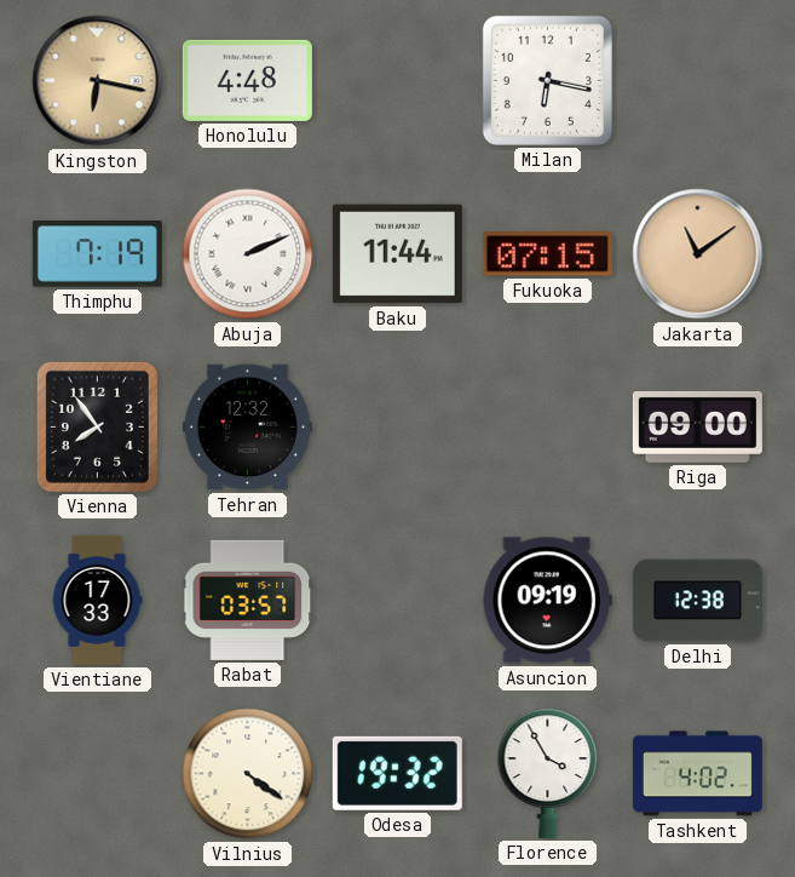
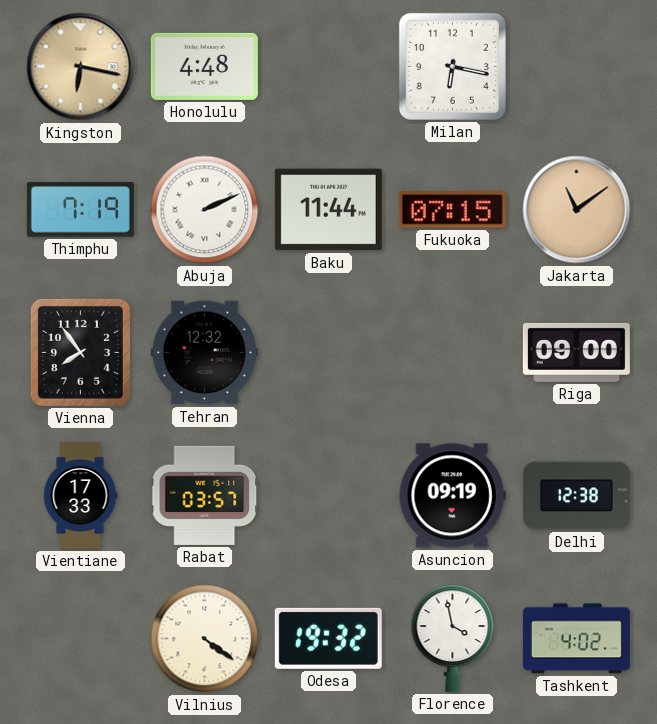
Florence: 3:55 -> 3:58 (453, 638)
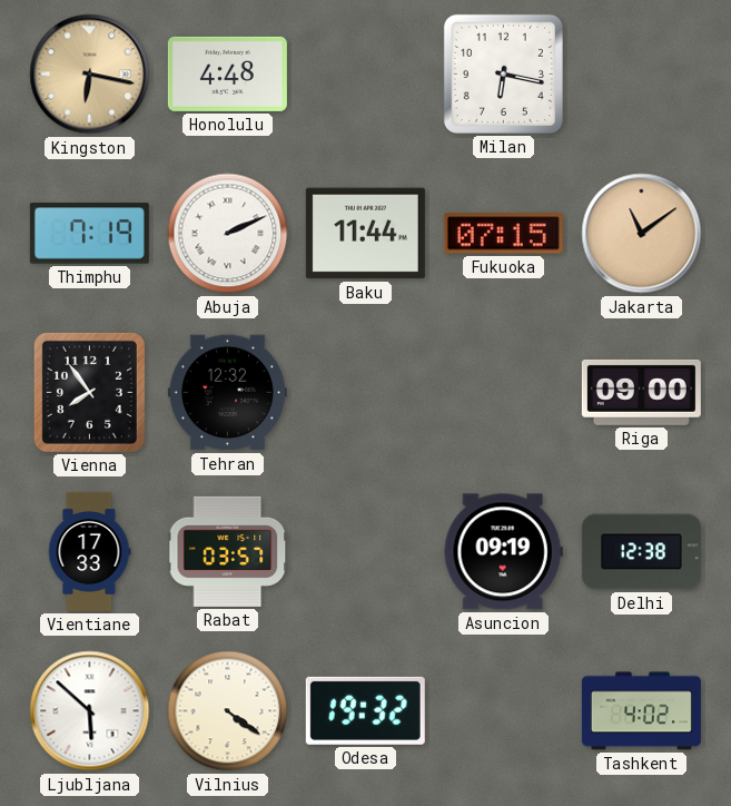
Ljubljana: none -> 5:52 (90, 711)
Florence: 3:58 -> none (453, 638)
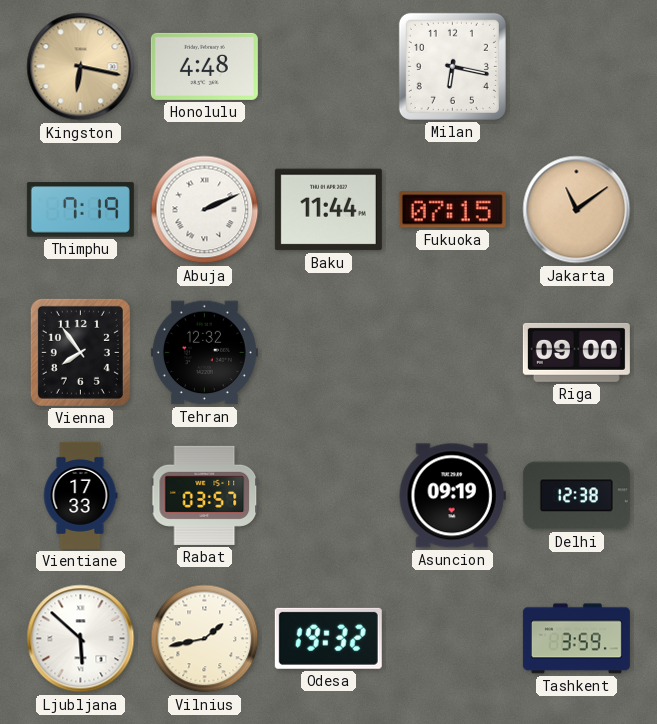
Vilnius: 4:21 -> 1:43 (205, 639)
Tashkent: 4:02 -> 3:59 (576, 639)
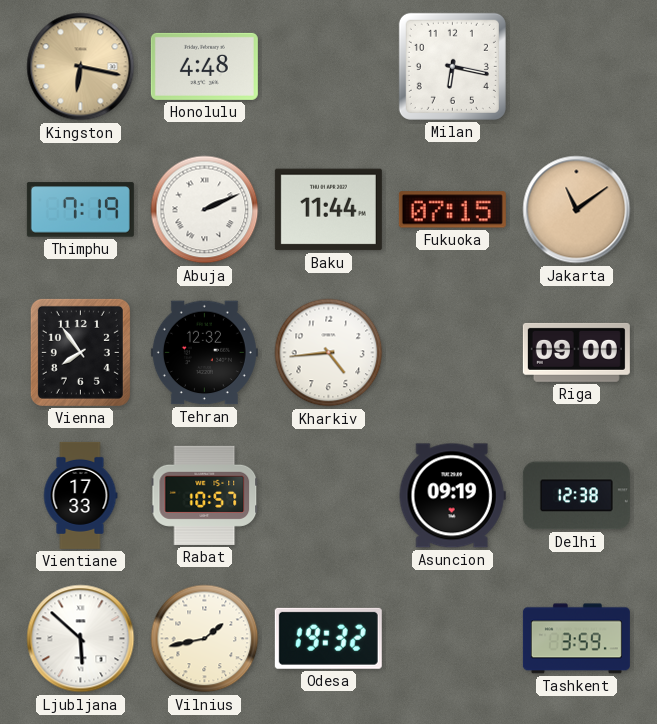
Kharkiv: none -> 4:44 (329, 353)
Rabat: 03:57 -> 10:57 (205, 495)
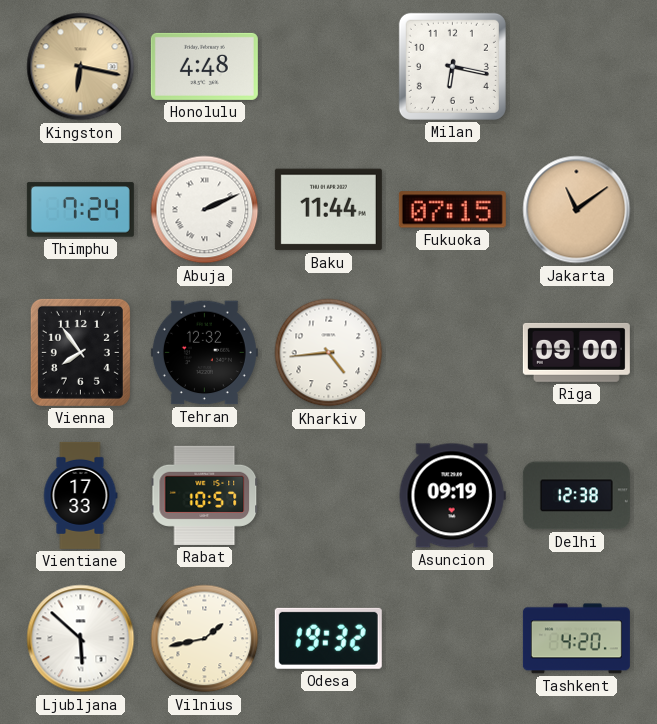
Thimphu: 7:19 -> 7:24 (80, 210)
Tashkent: 3:59 -> 4:20 (576, 639)
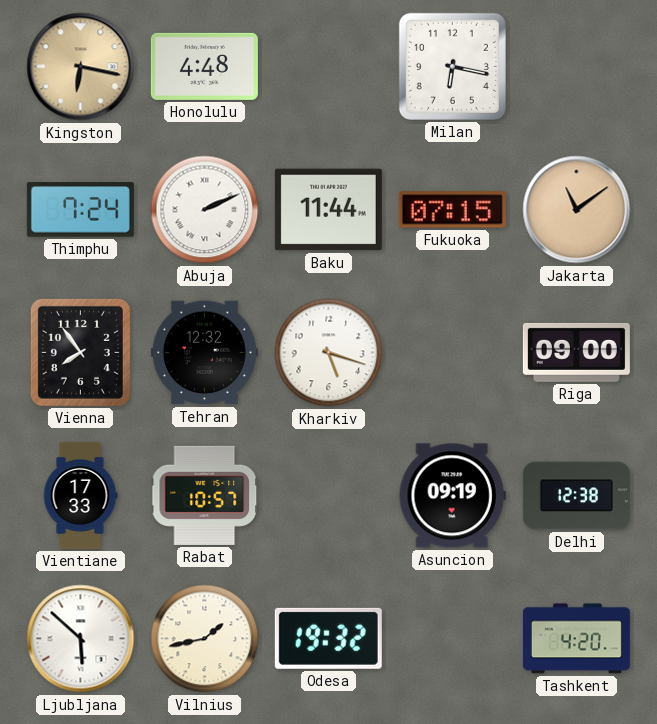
Kharkiv: 4:44 -> 5:18 (329, 353)
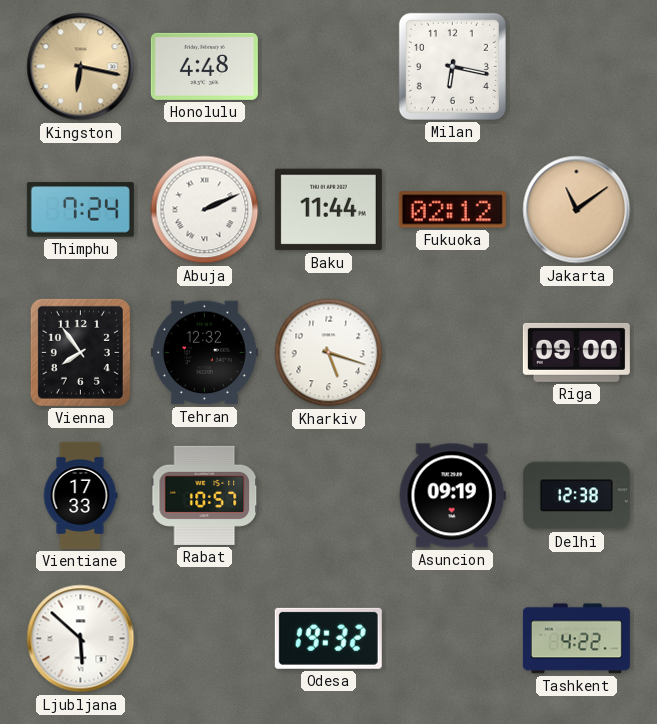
Fukuoka: 07:15 -> 02:12 (452, 210)
Vilnius: 1:43 -> none (205, 639)
Tashkent: 4:20 -> 4:22 (576, 639)
